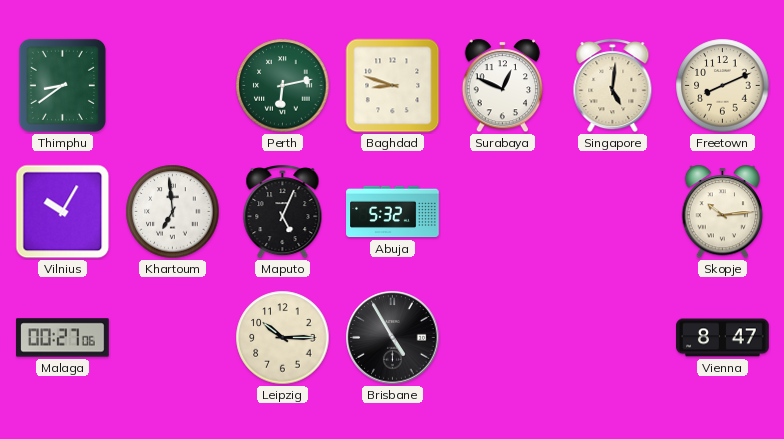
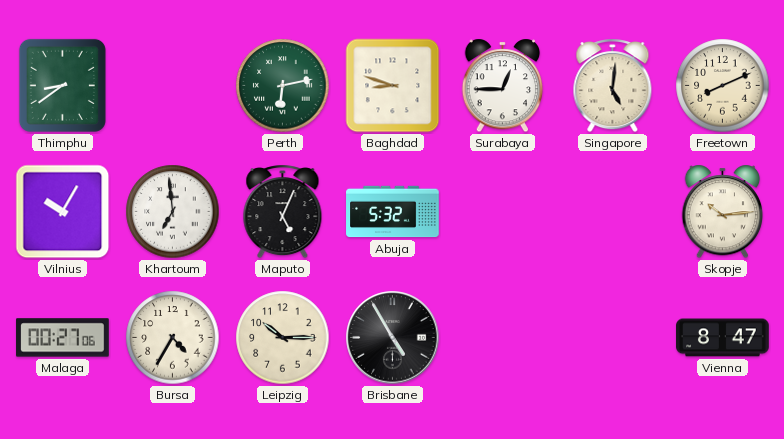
Surabaya: 12:49 -> 12:45 (503, 86)
Bursa: none -> 4:35 (173, 338)
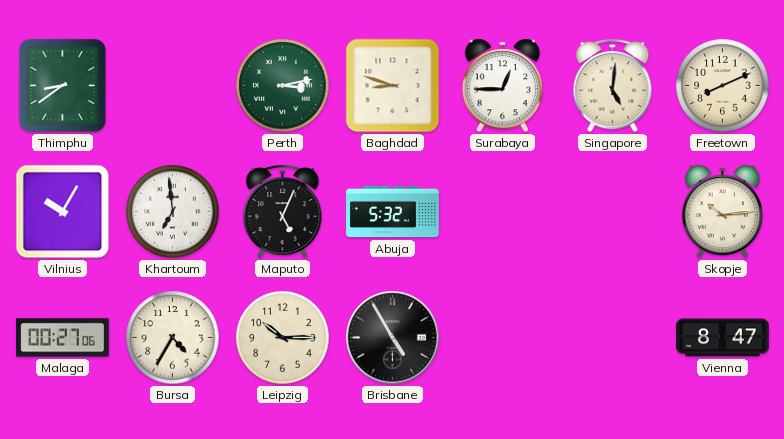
Perth: 6:13 -> 3:13 (283, 86)
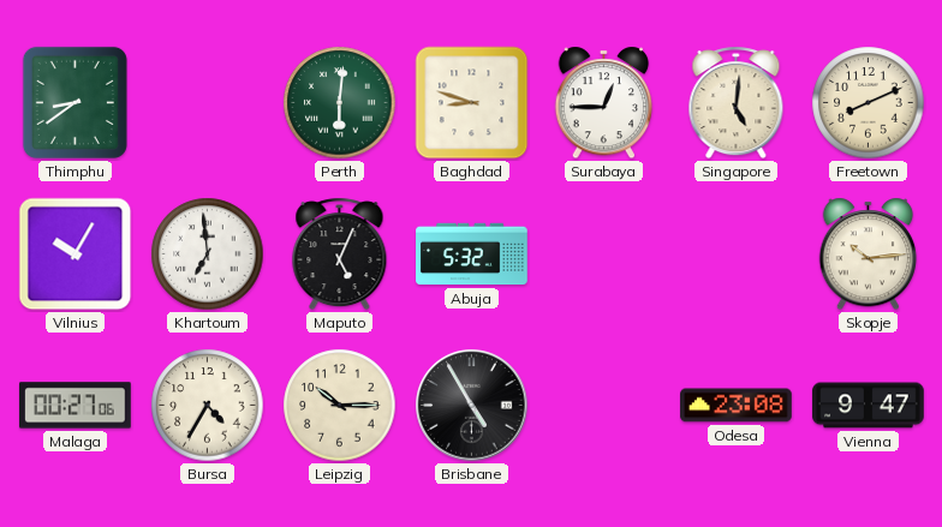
Perth: 3:13 -> 6:01 (340, 103)
Odesa: none -> 23:08 (737, 406)
Vienna: 8:47 -> 9:47 (869, 406)
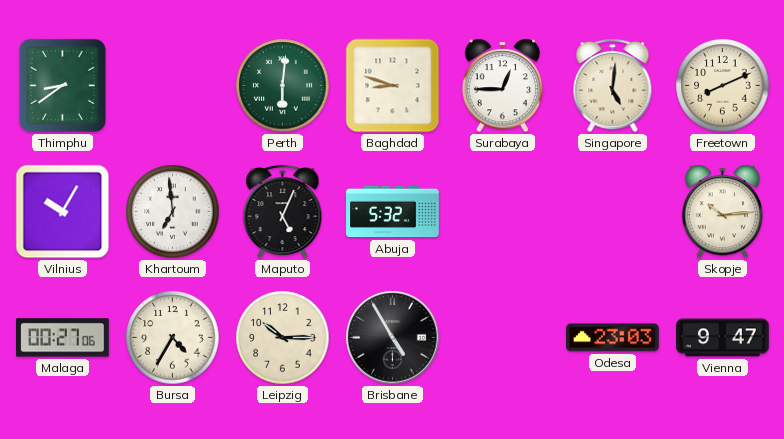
Odesa: 23:08 -> 23:03 (613, 338)
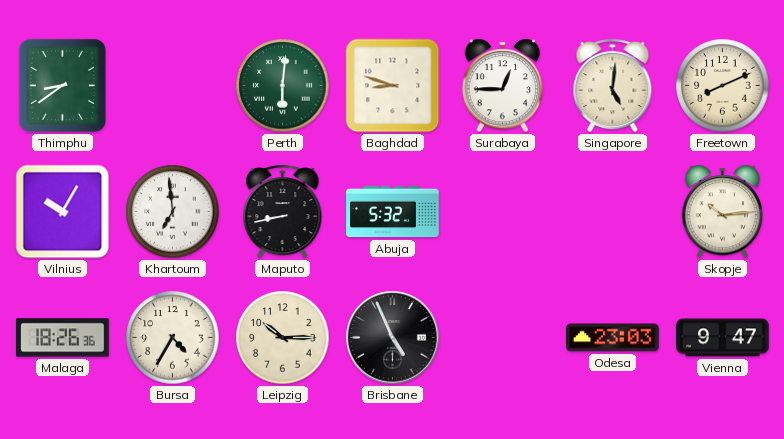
Maputo: 5:04 -> 8:43 (283, 212)
Malaga: 00:27 -> 18:26 (63, 338)
Brisbane: 4:55 -> 4:56 (393, 338)
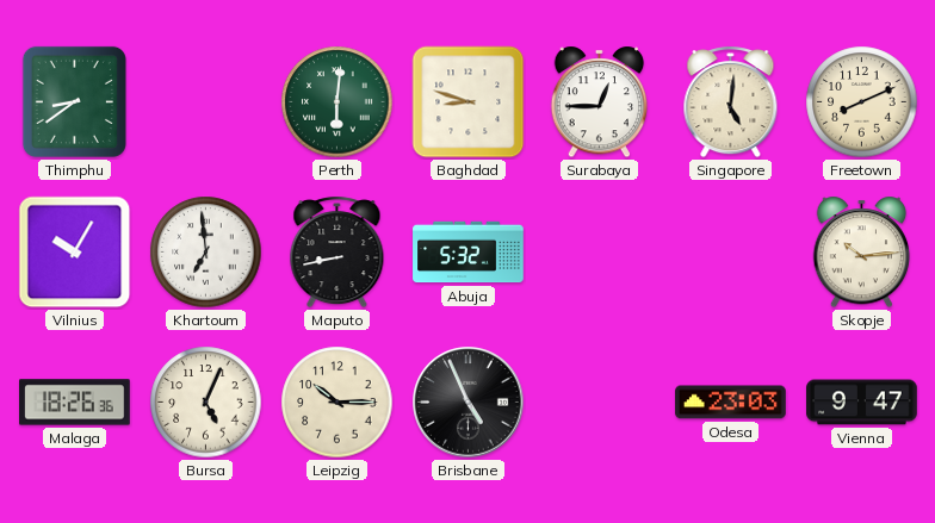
Bursa: 4:35 -> 5:04 (206, 403)
